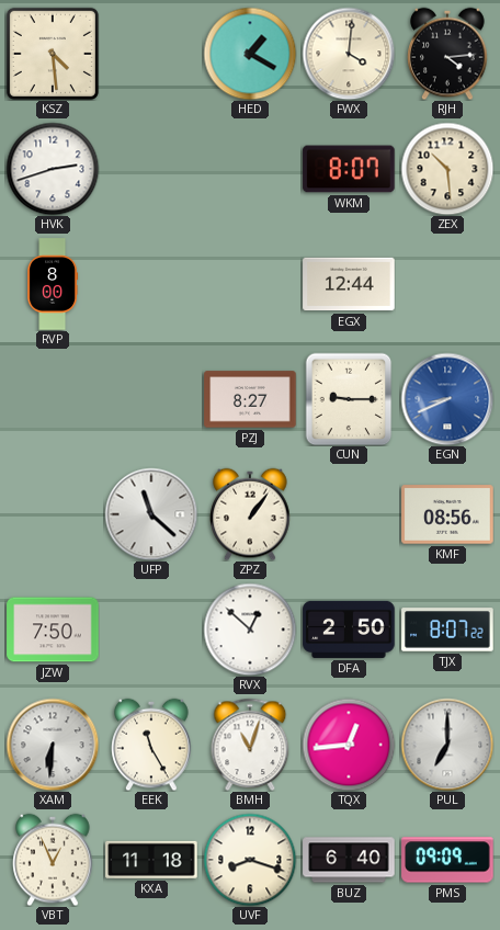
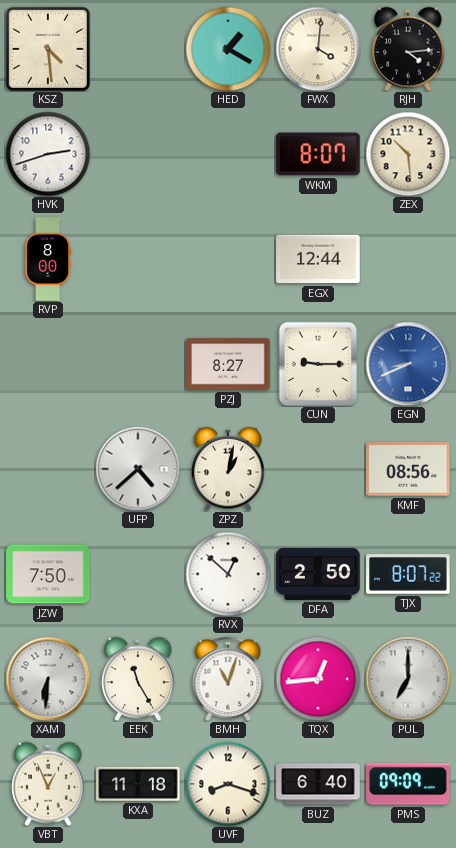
UFP: 11:22 -> 4:38 (138, 469)
ZPZ: 1:06 -> 1:02 (228, 469)
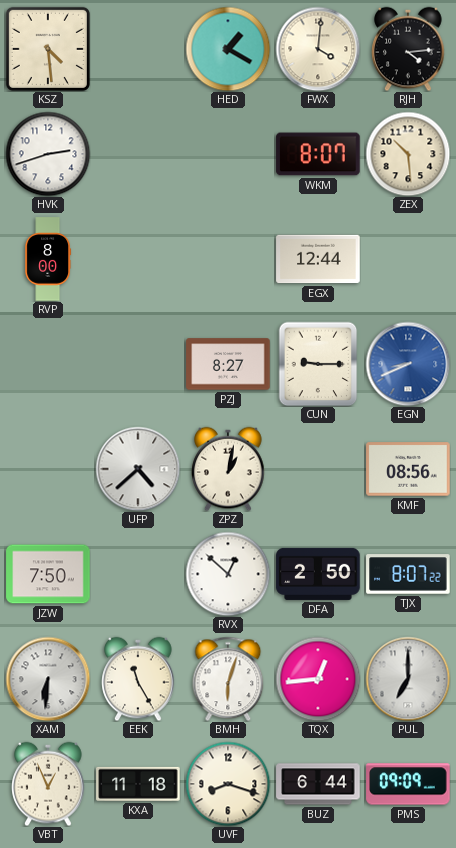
BMH: 11:03 -> 6:03 (228, 679)
BUZ: 6:40 -> 6:44 (318, 784)
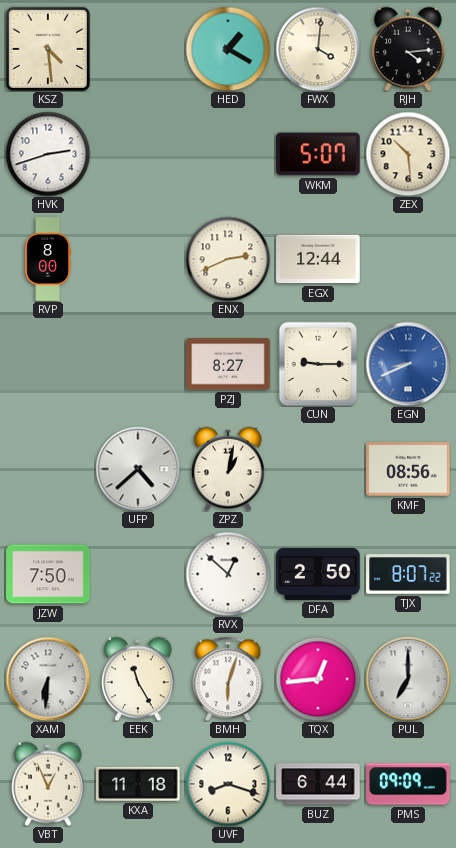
WKM: 8:07 -> 5:07 (318, 154)
ENX: none -> 2:41 (228, 259)
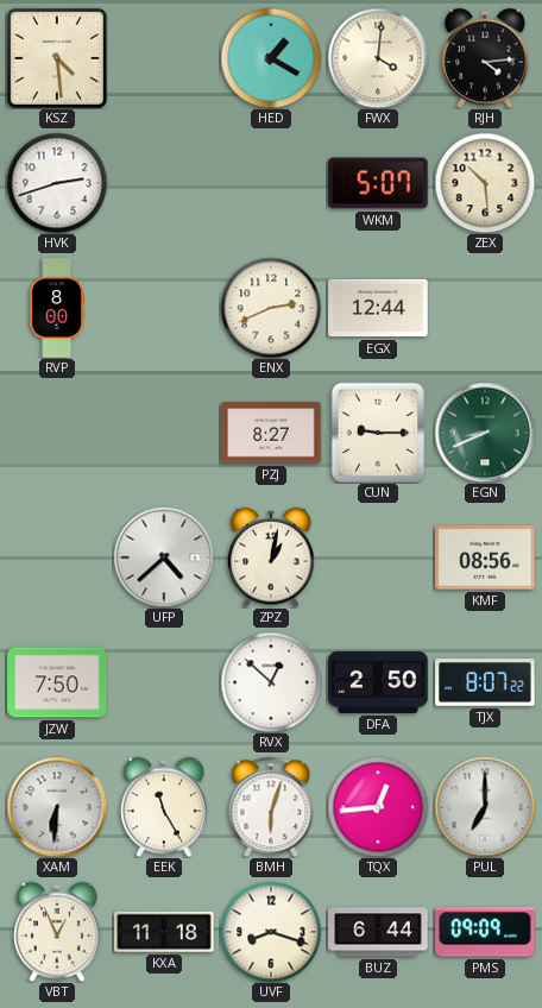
EGN dial: blue -> green (485, 433)
